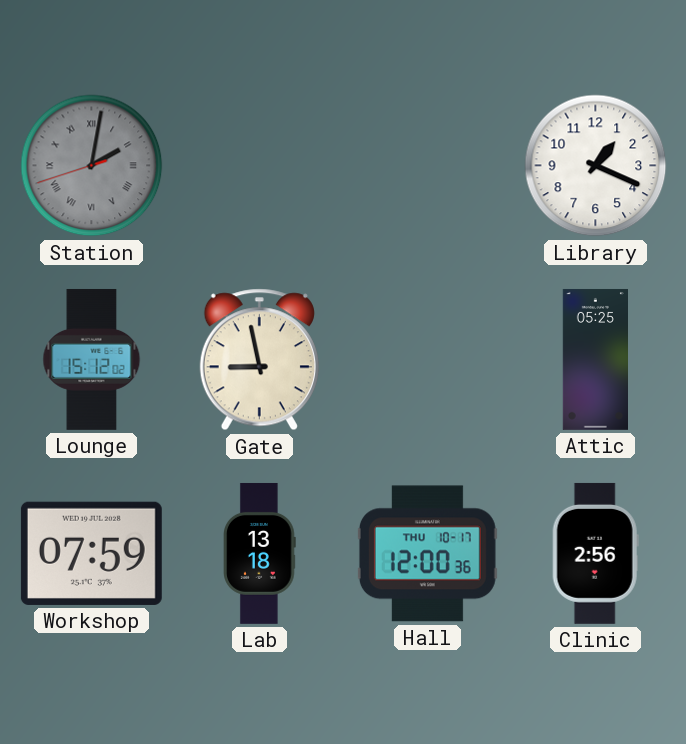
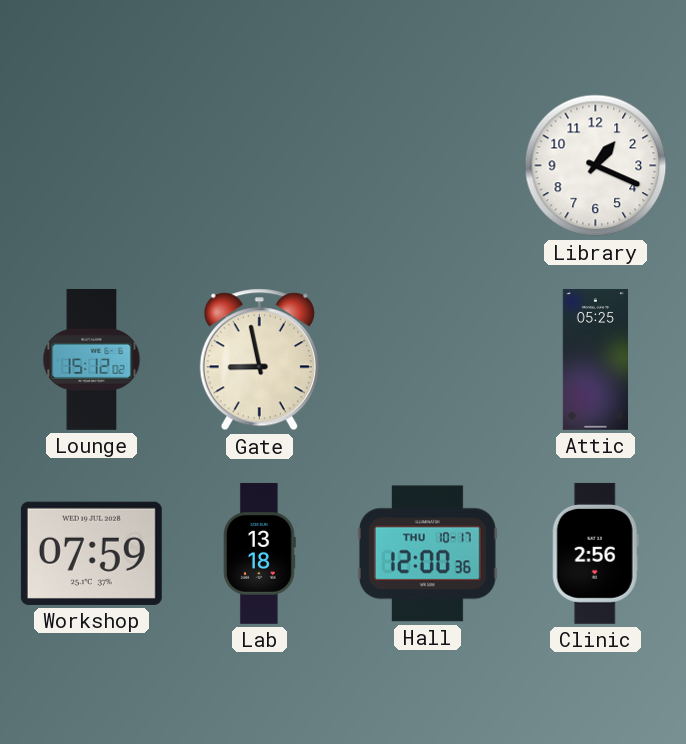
Station: 2:01 -> none (92, 166)
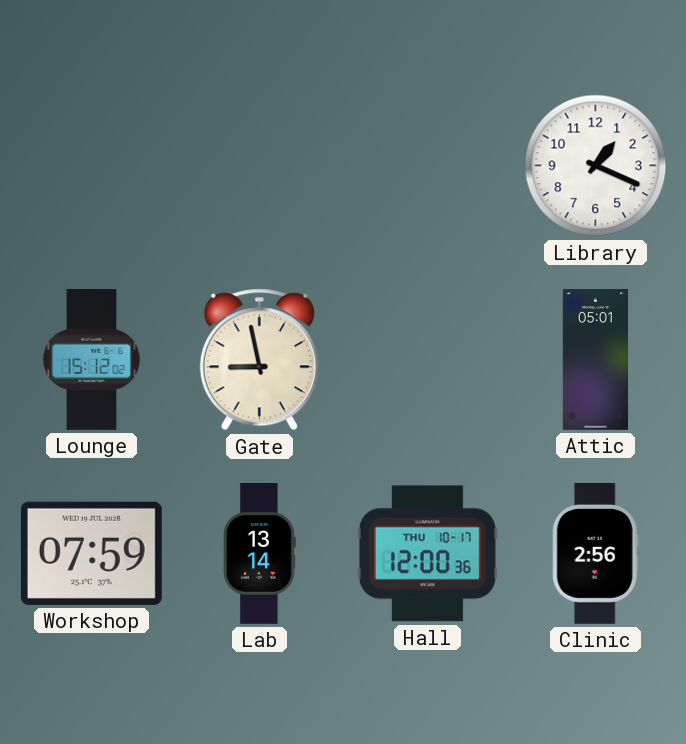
Attic: 05:25 -> 05:01 (595, 359)
Lab: 13:18 -> 13:14 (260, 554)
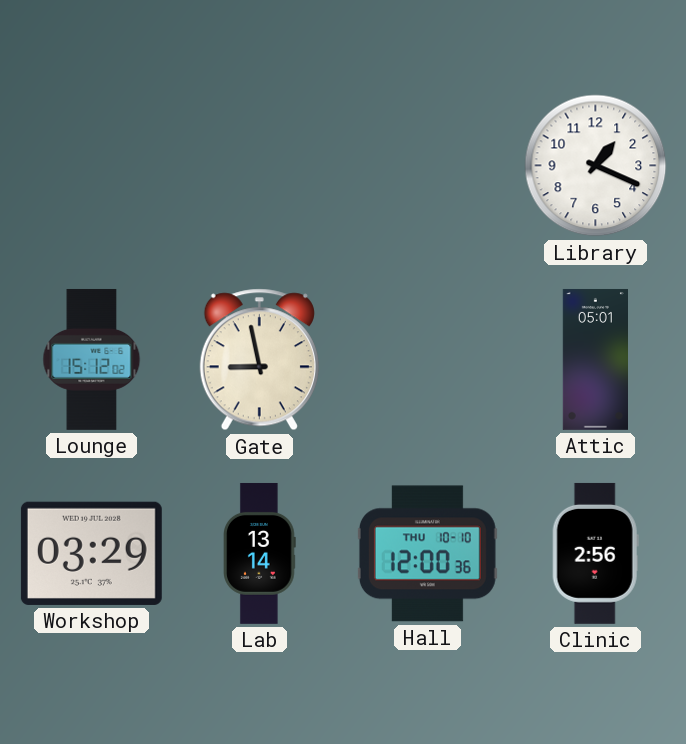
Workshop: 07:59 -> 03:29 (91, 553)
Hall date: THU 10-17 -> THU 10-10 (427, 554)
